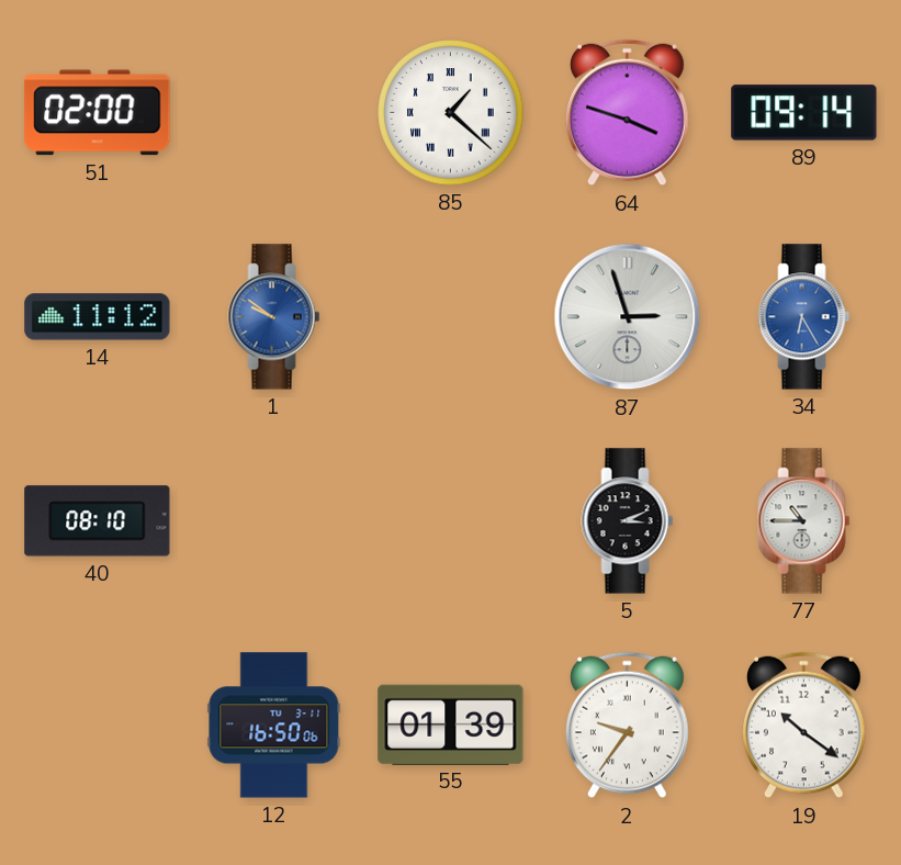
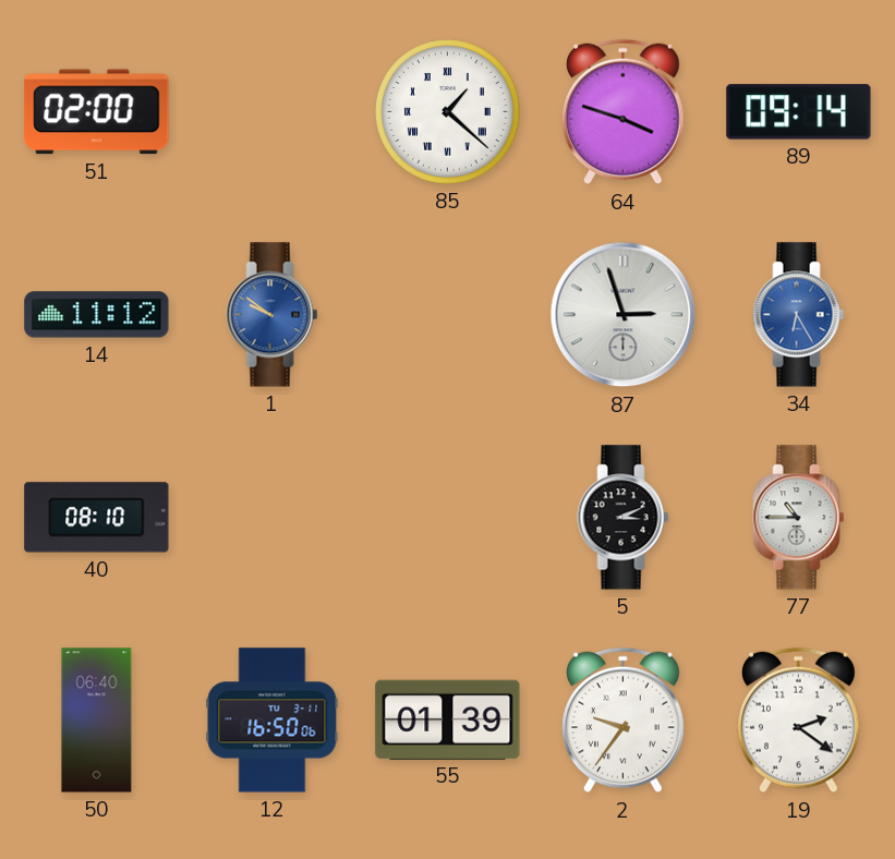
50: none -> 06:40 (97, 721)
19: 10:21 -> 2:21 (799, 721)
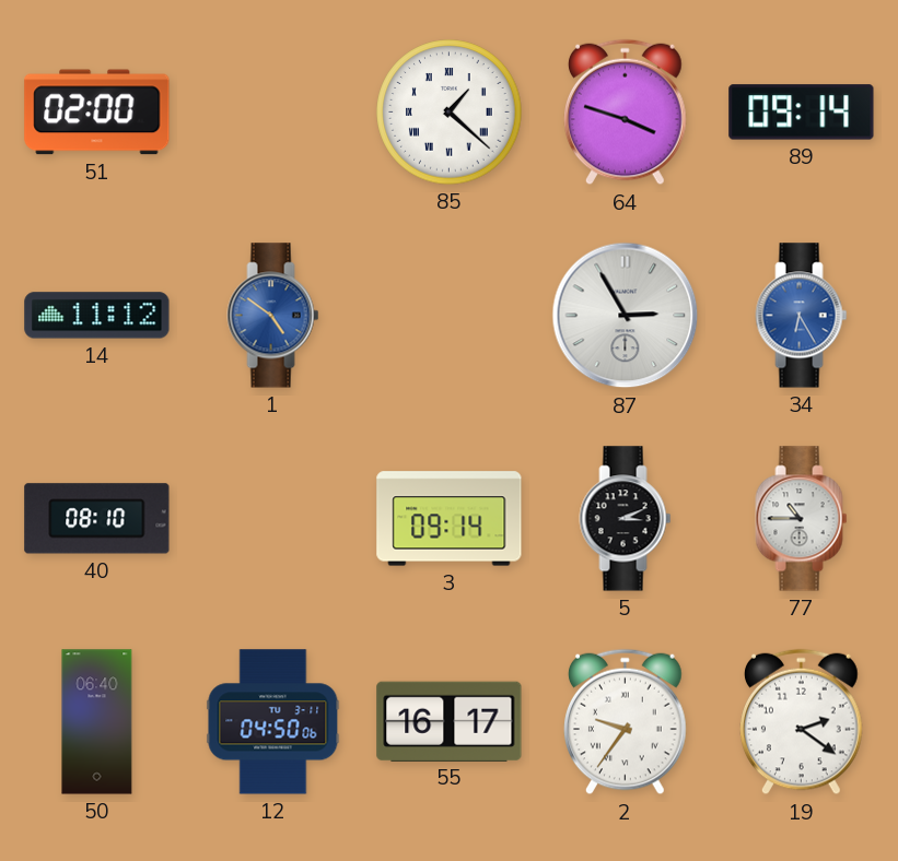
1: 9:51 -> 4:51 (273, 316)
87: 2:57 -> 2:55 (626, 316)
3: none -> 09:14 (450, 519)
12: 16:50 -> 04:50 (273, 722)
55: 01:39 -> 16:17 (450, 721)
